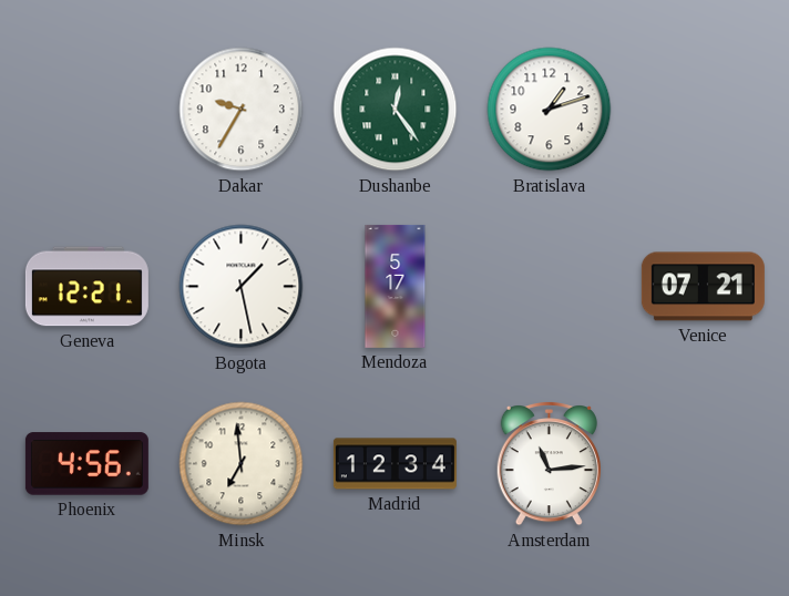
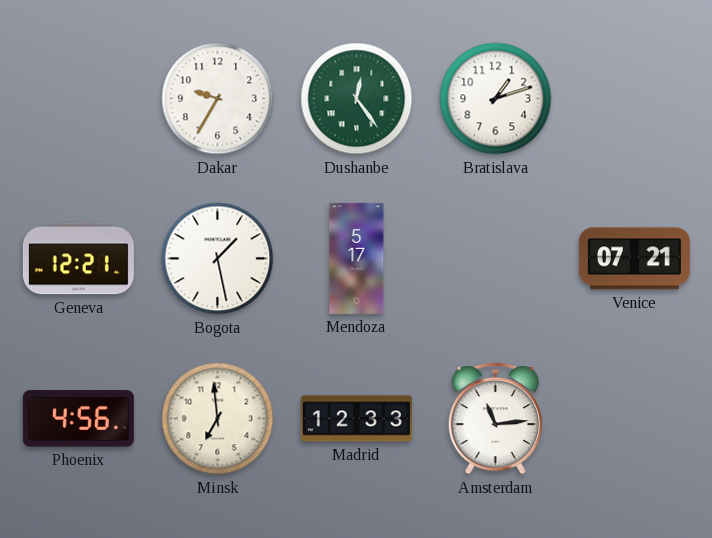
Madrid: 12:34 -> 12:33 (356, 419)
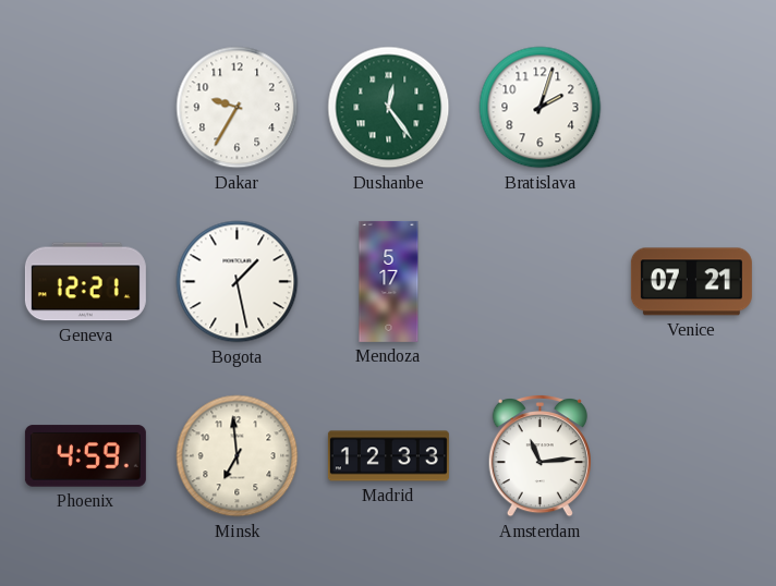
Bratislava: 1:12 -> 2:03 (541, 108)
Phoenix: 4:56 -> 4:59 (85, 456)
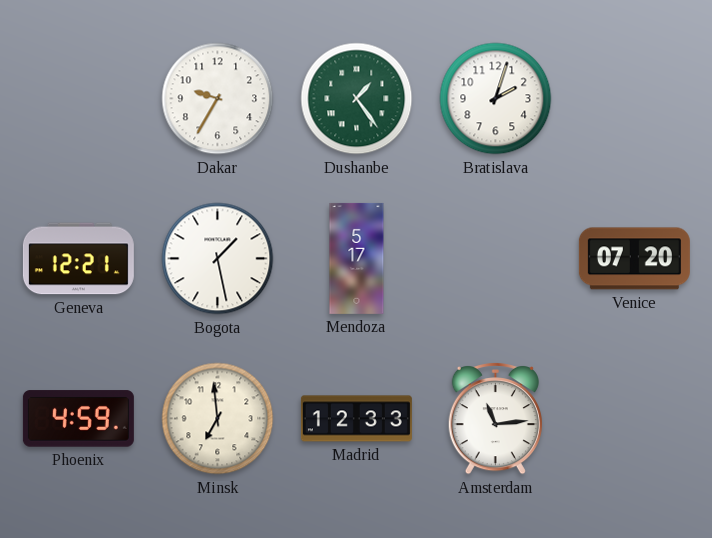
Dushanbe: 12:24 -> 1:24 (357, 99)
Venice: 07:21 -> 07:20 (634, 259)
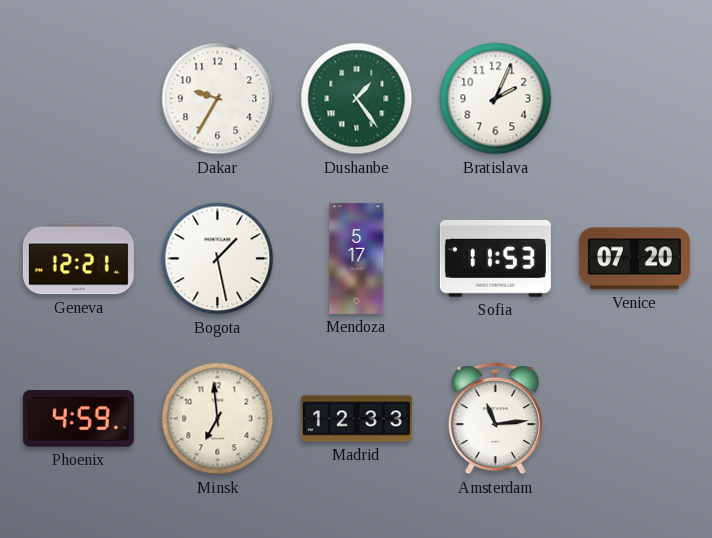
Bratislava: 2:03 -> 2:04 (496, 99)
Sofia: none -> 11:53 (495, 258)
